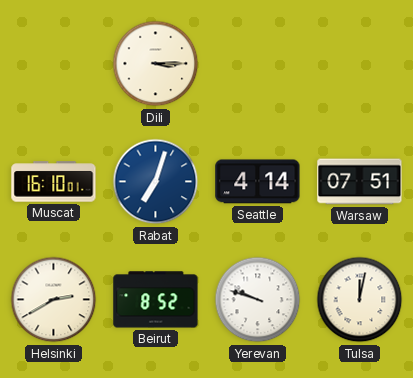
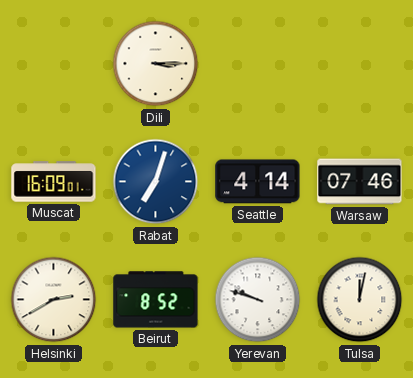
Muscat: 16:10 -> 16:09 (54, 182)
Warsaw: 07:51 -> 07:46 (360, 182)
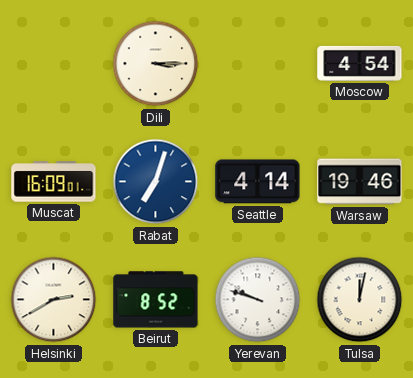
Moscow: none -> 4:54 (360, 63)
Warsaw: 07:46 -> 19:46 (360, 182)
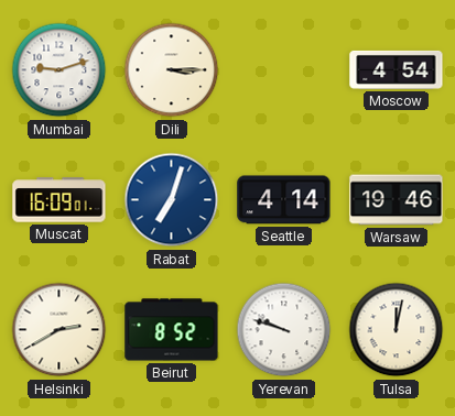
Mumbai: none -> 9:12 (59, 70)
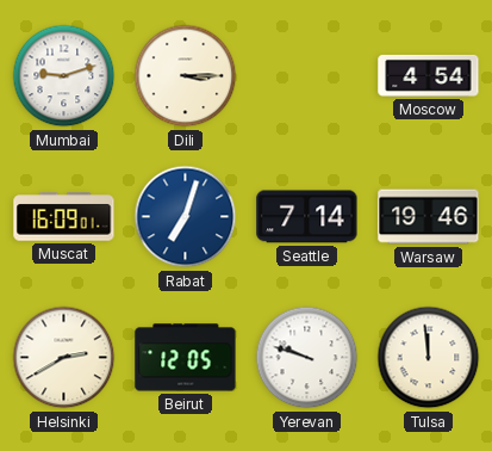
Seattle: 4:14 -> 7:14 (307, 217)
Beirut: 8:52 -> 12:05 (186, 358)
Tulsa: 12:02 -> 11:59 (429, 358)
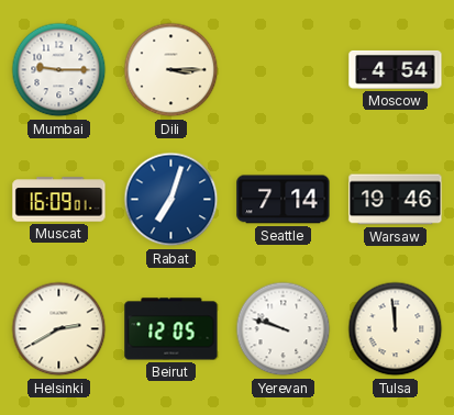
Mumbai: 9:12 -> 9:15 (59, 70)
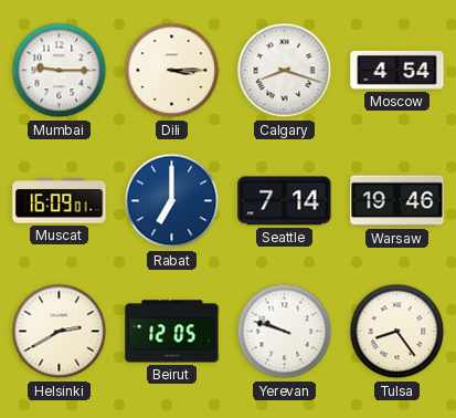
Calgary: none -> 8:18 (285, 71)
Rabat: 7:03 -> 7:00 (172, 201)
Tulsa: 11:59 -> 8:24 (397, 332)
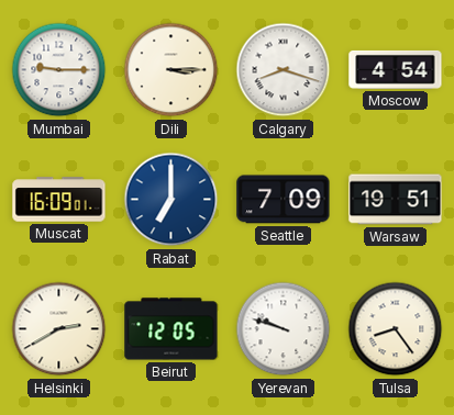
Seattle: 7:14 -> 7:09 (284, 200)
Warsaw: 19:46 -> 19:51 (396, 200)
